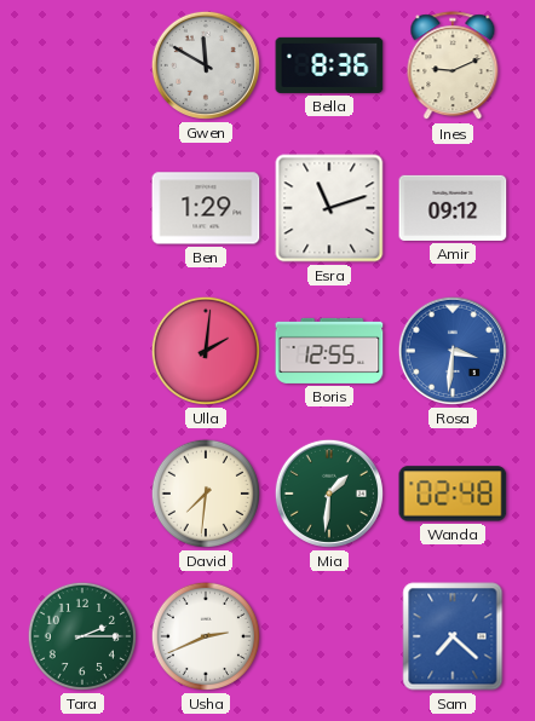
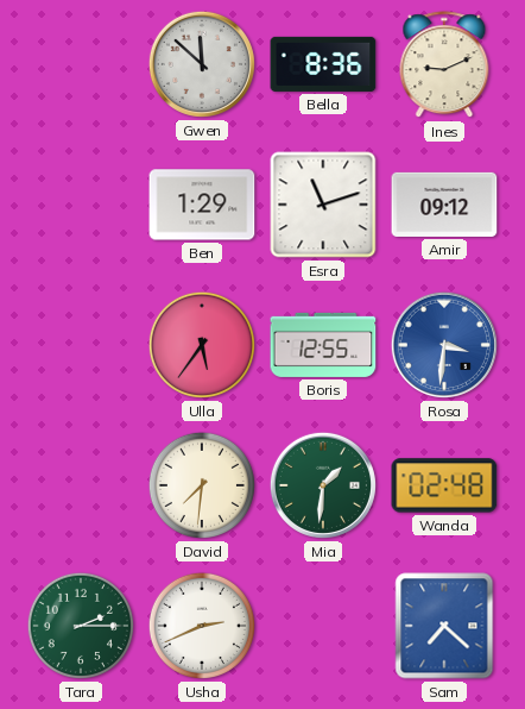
Gwen: 11:50 -> 11:52 (202, 64)
Ulla: 2:01 -> 5:36 (202, 345)
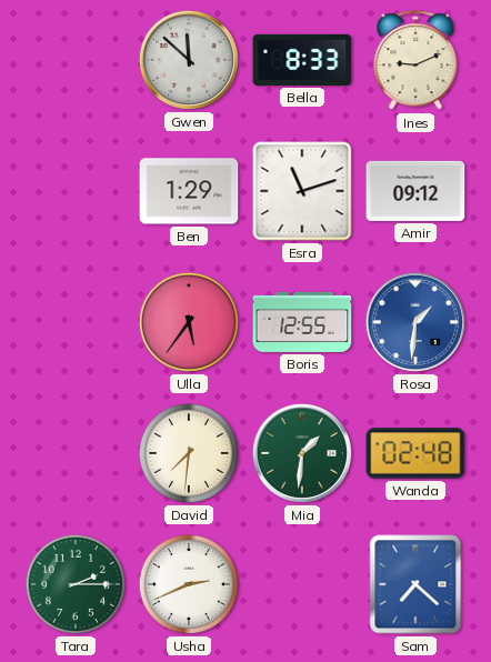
Bella: 8:36 -> 8:33 (302, 60)
Rosa: 3:31 -> 1:31 (415, 322)
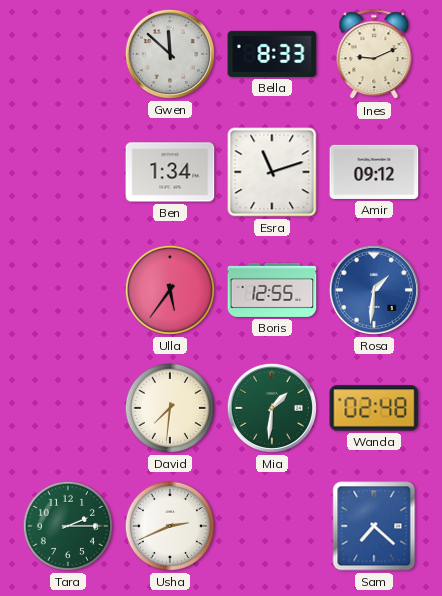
Ben: 1:29 -> 1:34 (170, 172)
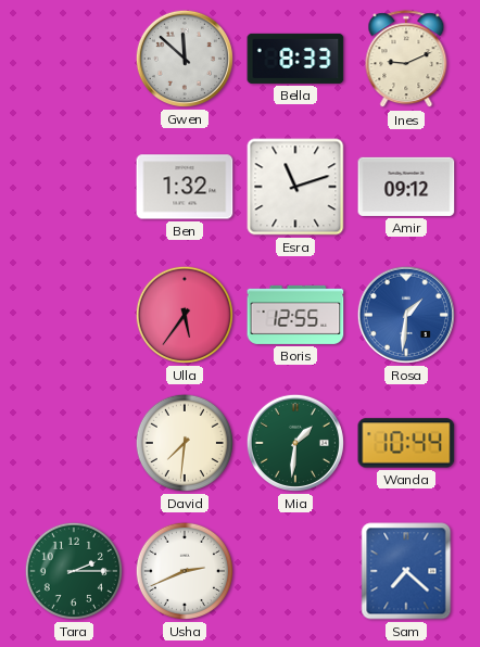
Ben: 1:34 -> 1:32 (185, 187)
Wanda: 02:48 -> 10:44 (406, 443)
